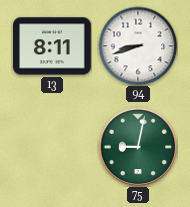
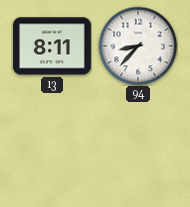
94: 8:42 -> 8:37 (138, 46)
75: 9:02 -> none (138, 147)
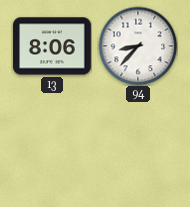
13: 8:11 -> 8:06 (52, 46)
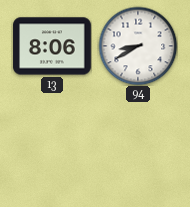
94: 8:37 -> 8:40 (138, 46)
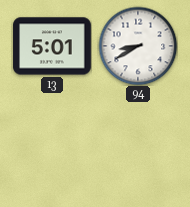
13: 8:06 -> 5:01 (52, 46)
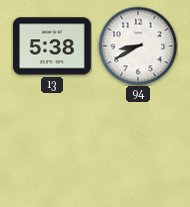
13: 5:01 -> 5:38 (52, 46)
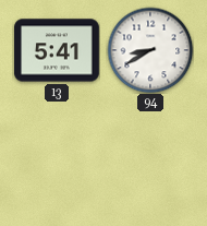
13: 5:38 -> 5:41 (57, 50)
